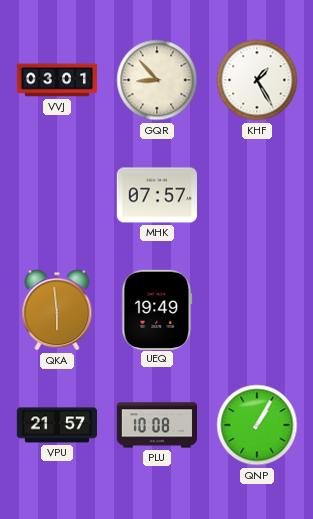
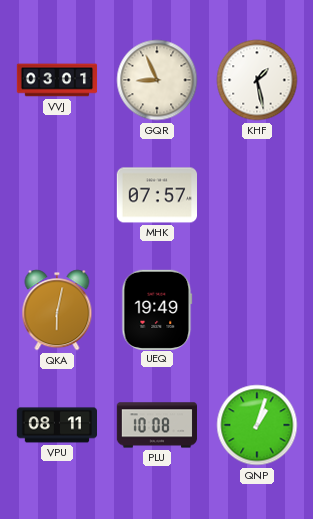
GQR: 8:53 -> 8:56 (157, 80)
KHF: 1:25 -> 1:28 (257, 80)
QKA: 5:59 -> 6:02 (57, 310)
VPU: 21:57 -> 08:11 (56, 425)
QNP: 1:05 -> 1:03 (257, 425)
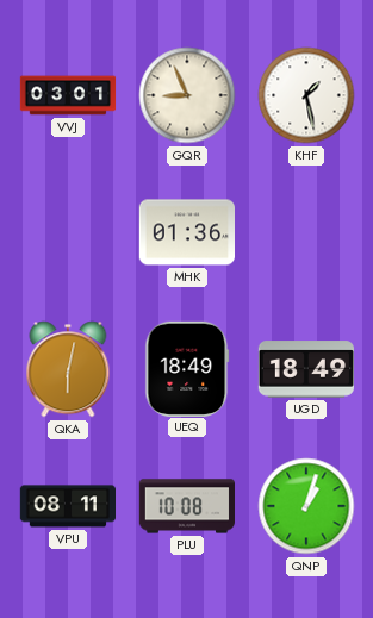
MHK: 07:57 -> 01:36 (186, 232)
UEQ: 19:49 -> 18:49 (187, 368)
UGD: none -> 18:49 (305, 369)
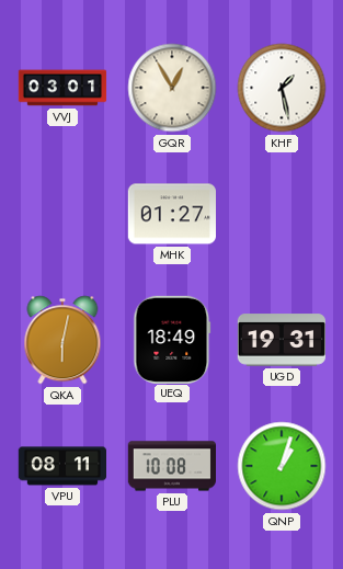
GQR: 8:56 -> 12:55 (172, 88)
MHK: 01:36 -> 01:27 (171, 214)
UGD: 18:49 -> 19:31 (281, 340)
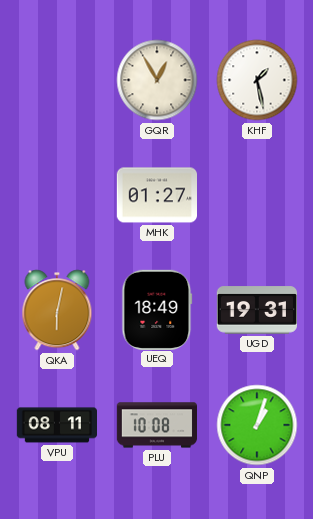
VVJ: 03:01 -> none (62, 88)
